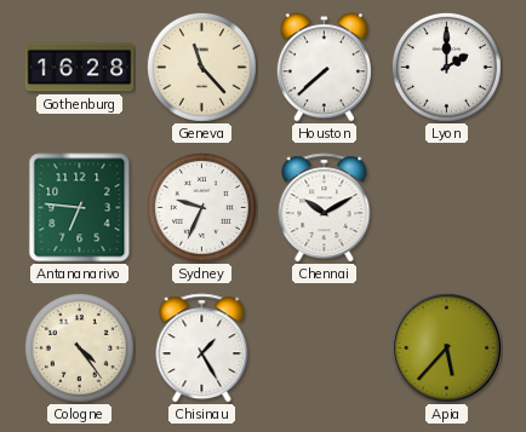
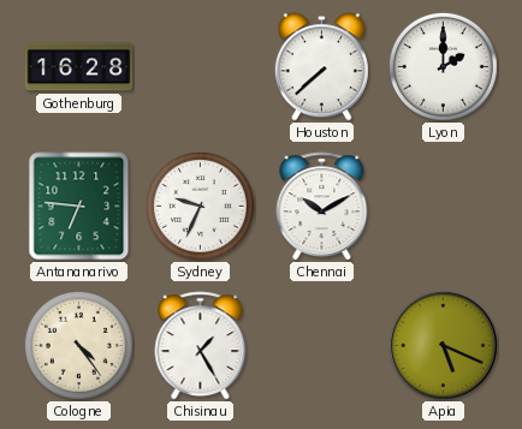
Geneva: 11:23 -> none (201, 67)
Apia: 5:37 -> 5:19 (443, 345)
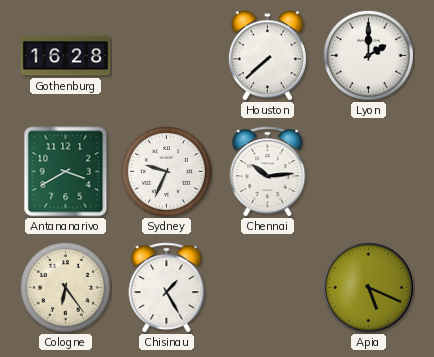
Antananarivo: 6:46 -> 3:40 (66, 172)
Chennai: 10:10 -> 10:14 (268, 172)
Cologne: 4:24 -> 6:24 (65, 287)
